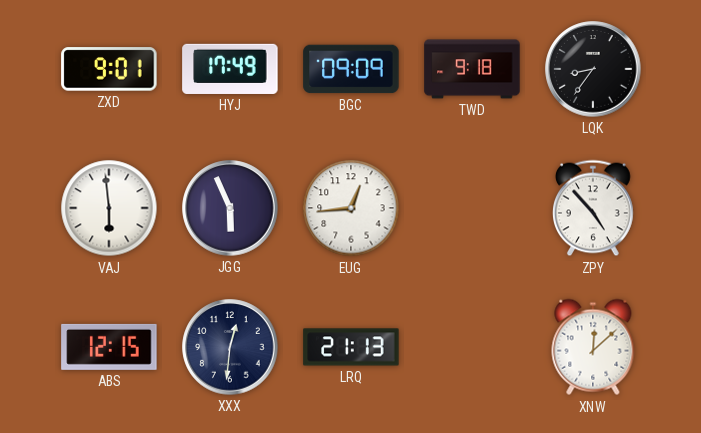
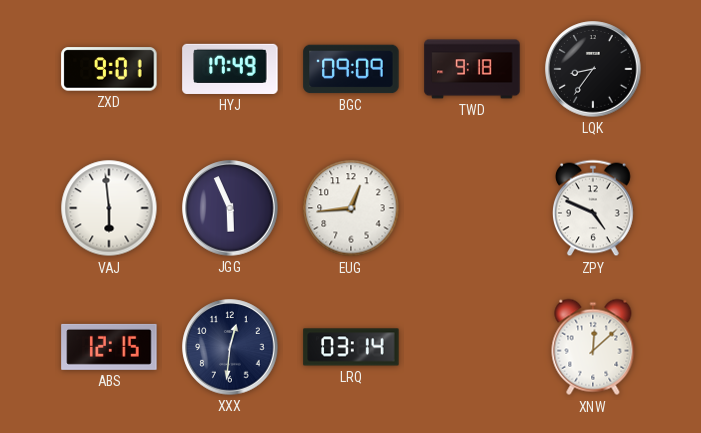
ZPY: 4:53 -> 4:49 (594, 208)
LRQ: 21:13 -> 03:14 (351, 347)
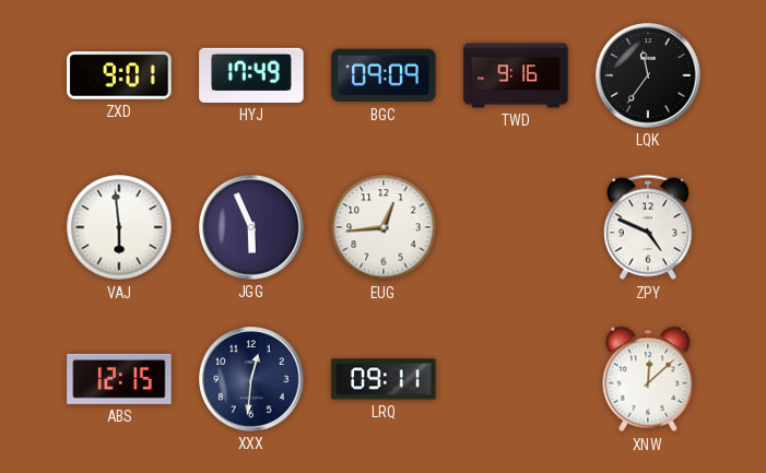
TWD: 9:18 -> 9:16 (516, 75)
LQK: 8:36 -> 11:36 (648, 75)
LRQ: 03:14 -> 09:11 (384, 379)
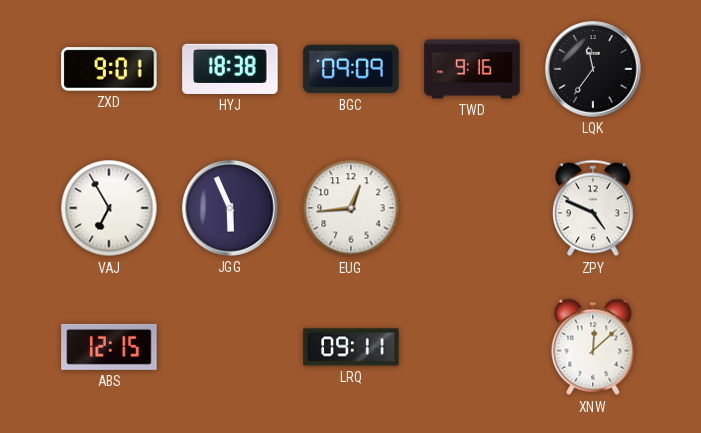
HYJ: 17:49 -> 18:38 (230, 69)
VAJ: 5:59 -> 6:55 (109, 208)
XXX: 12:31 -> none (251, 379)
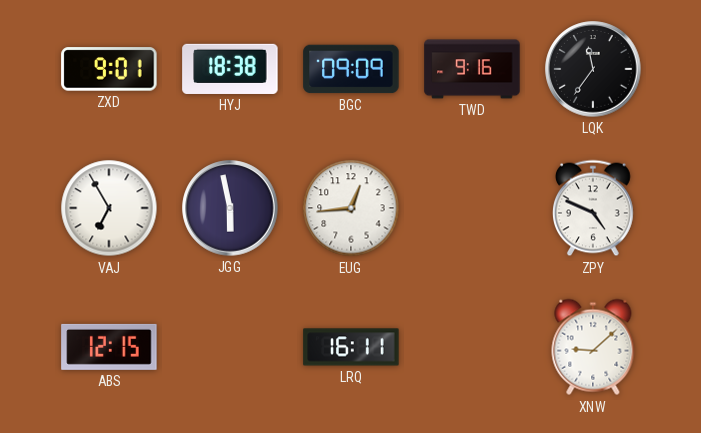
JGG: 5:56 -> 5:58 (230, 208)
LRQ: 09:11 -> 16:11 (351, 347)
XNW: 12:08 -> 9:08 (593, 347)
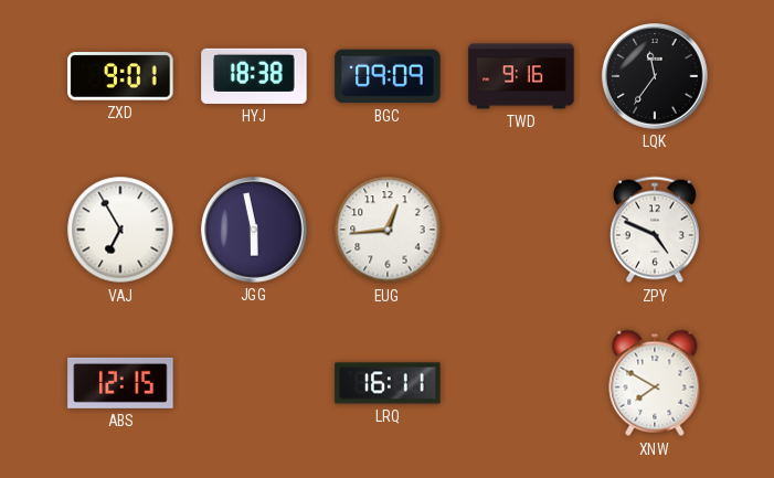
XNW: 9:08 -> 7:50 (655, 383)
